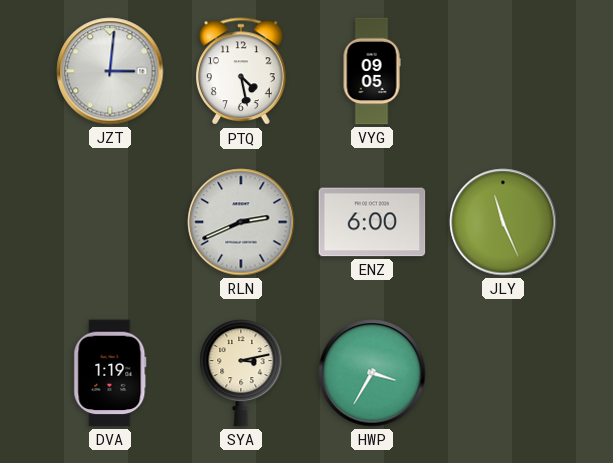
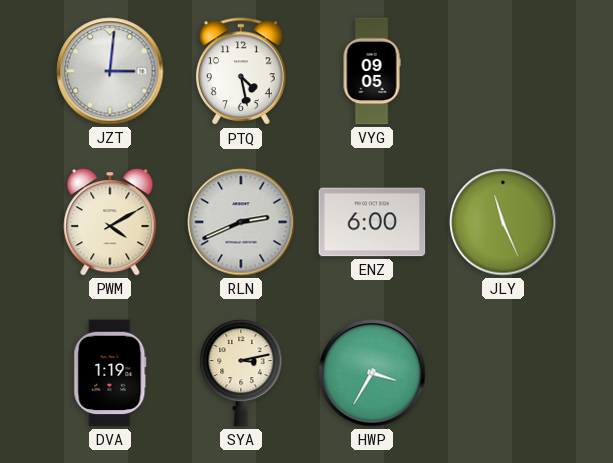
PWM: none -> 4:10 (110, 223)
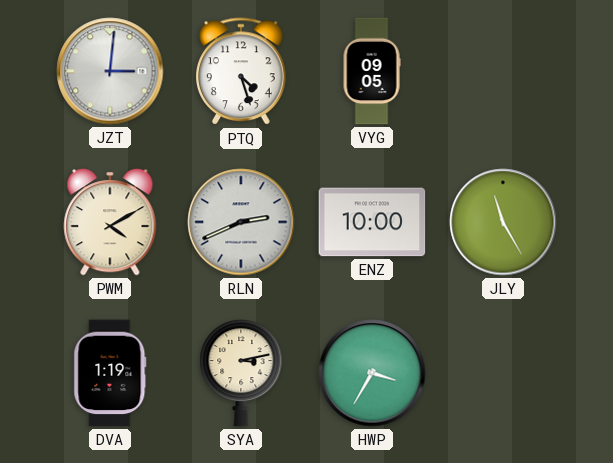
PTQ: 4:28 -> 4:27 (242, 72)
ENZ: 6:00 -> 10:00 (372, 222)
JLY: 11:26 -> 11:25 (503, 222)
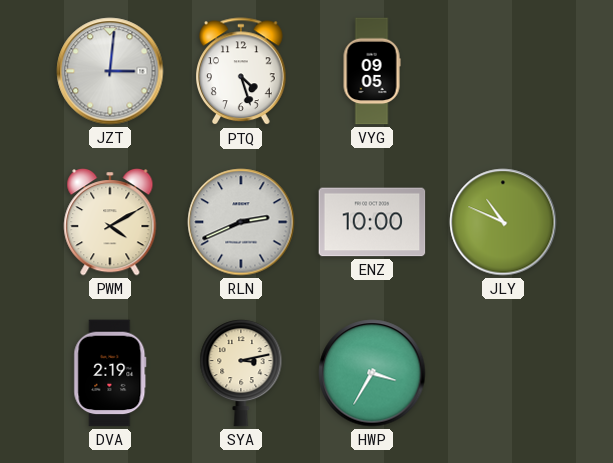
JLY: 11:25 -> 10:49 (503, 222)
DVA: 1:19 -> 2:19 (110, 373)
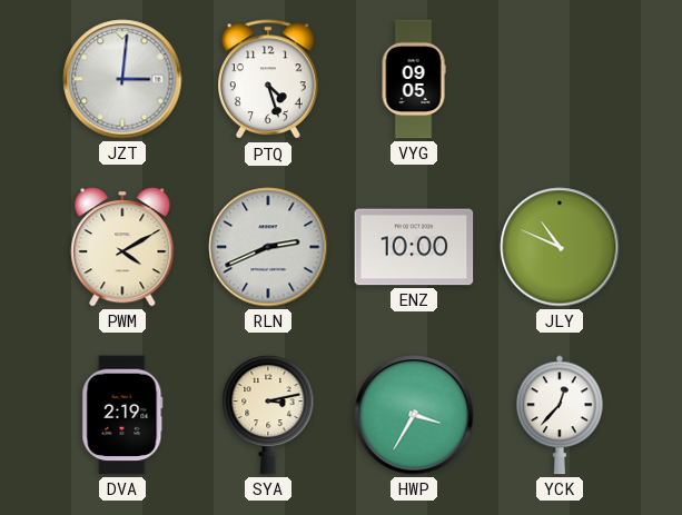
YCK: none -> 12:37 (561, 415)
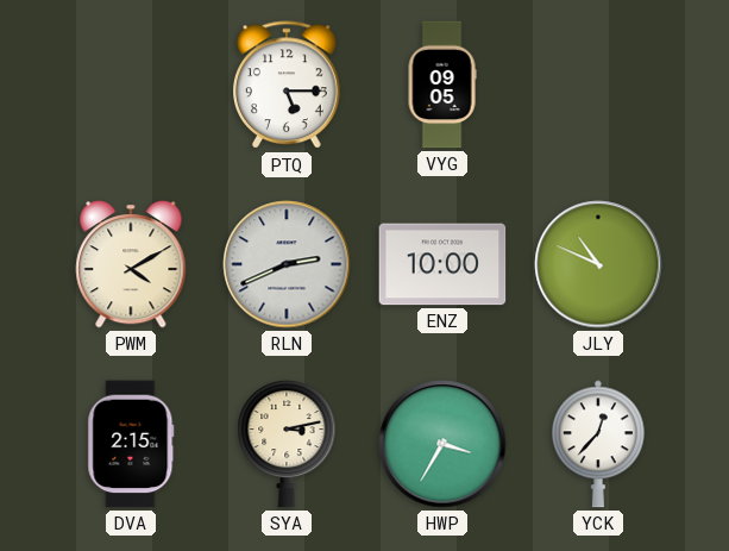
JZT: 3:01 -> none (122, 79)
PTQ: 4:27 -> 5:15 (288, 86)
DVA: 2:19 -> 2:15 (131, 444)
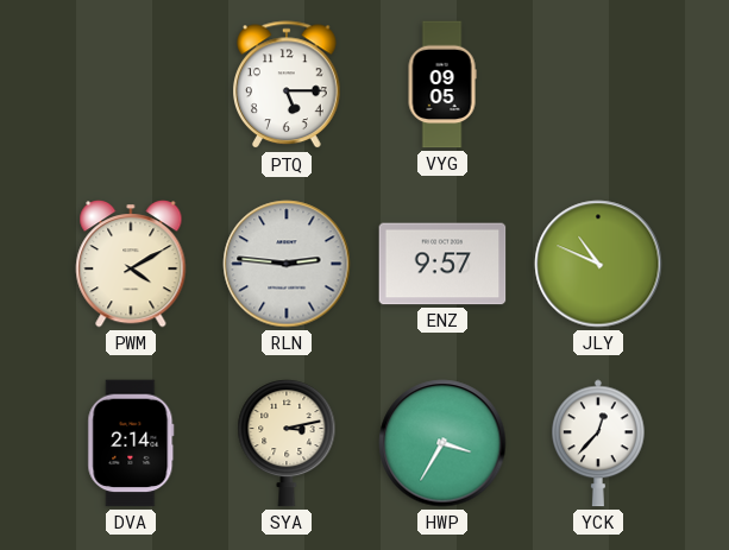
RLN: 2:41 -> 2:46 (287, 264)
ENZ: 10:00 -> 9:57 (442, 264)
DVA: 2:15 -> 2:14 (131, 443)
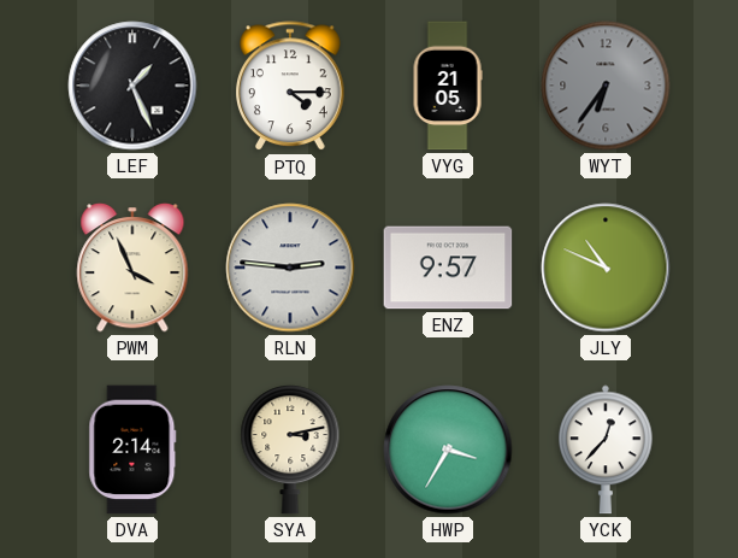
LEF: none -> 1:26 (132, 86)
PTQ: 5:15 -> 4:15 (291, 87)
VYG: 09:05 -> 21:05 (448, 86)
WYT: none -> 6:36 (606, 86)
PWM: 4:10 -> 3:56 (132, 269)
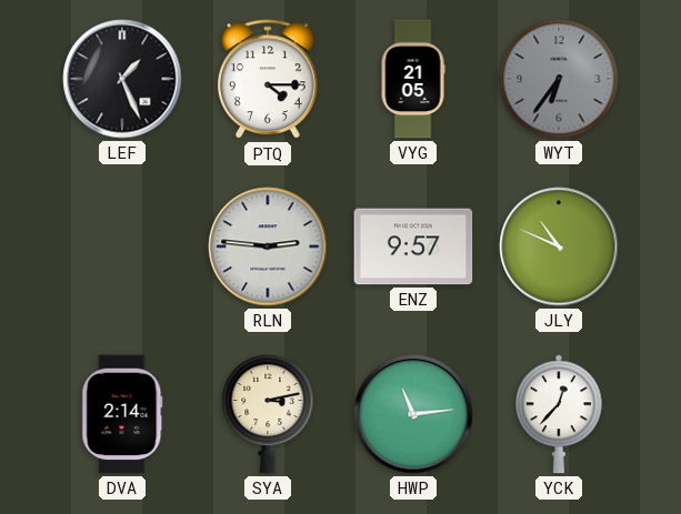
PWM: 3:56 -> none (132, 269)
HWP: 3:35 -> 11:14 (413, 414)
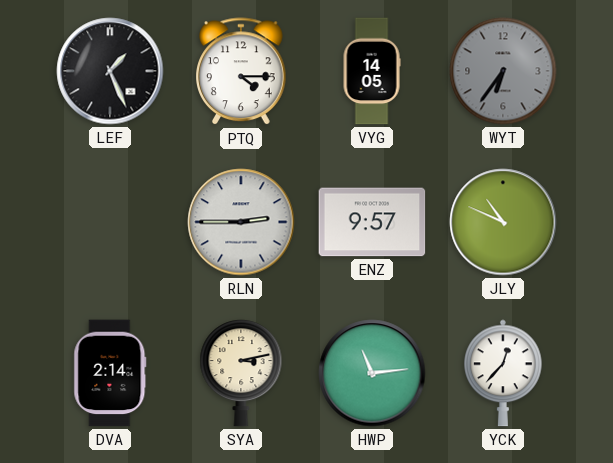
VYG: 21:05 -> 14:05 (372, 71)
RLN: 2:46 -> 2:45 (241, 222)
